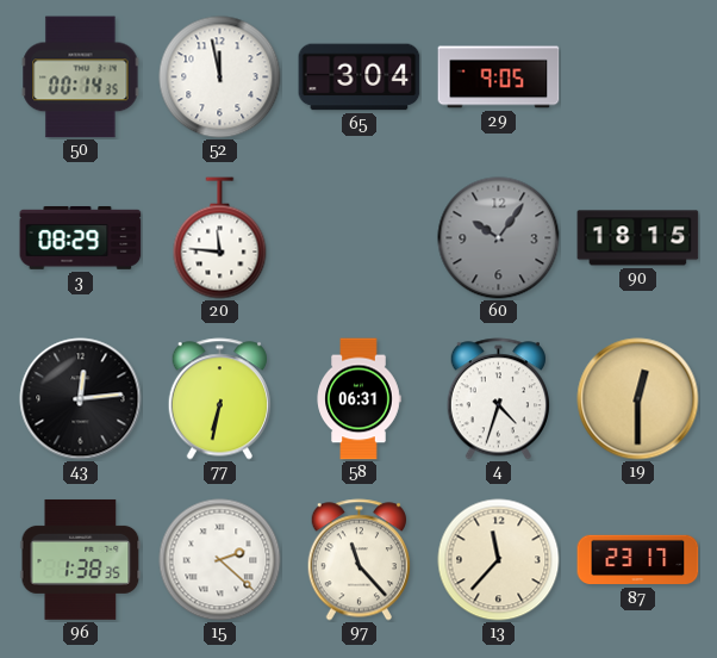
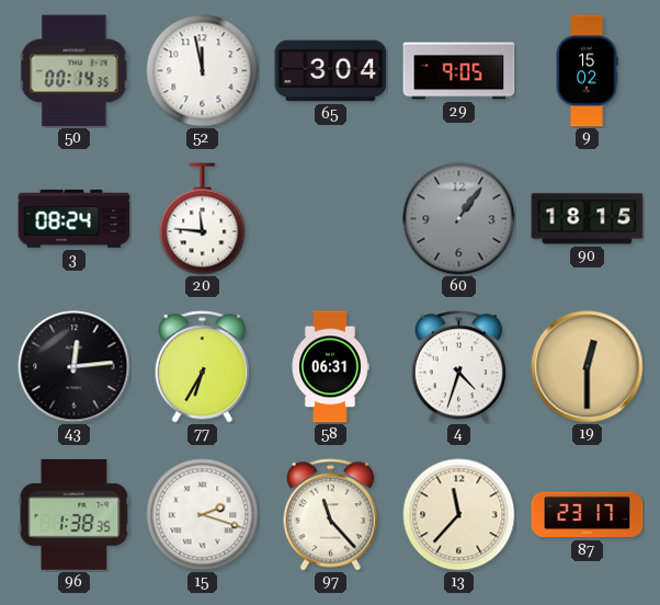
9: none -> 15:02 (587, 71)
3: 08:29 -> 08:24 (75, 218)
60: 10:06 -> 1:06 (459, 219)
77: 6:32 -> 6:35 (202, 367)
15: 2:22 -> 2:18 (203, 515)
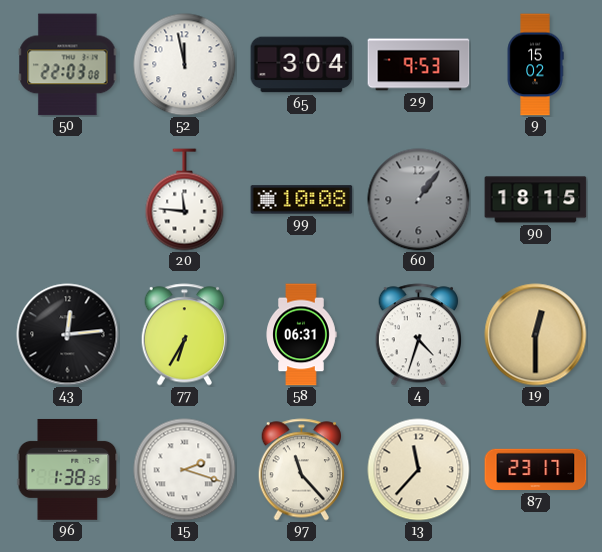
50: 00:14 -> 22:03 (68, 65)
29: 9:05 -> 9:53 (419, 65)
3: 08:24 -> none (75, 218)
99: none -> 10:08 (302, 200)
